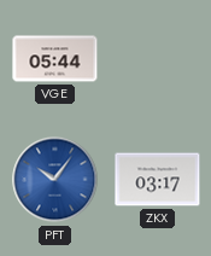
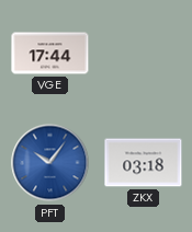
VGE: 05:44 -> 17:44 (50, 54)
ZKX: 03:17 -> 03:18 (144, 163)
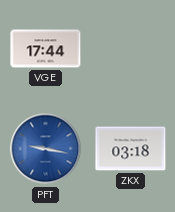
PFT: 10:06 -> 9:17 (46, 149)
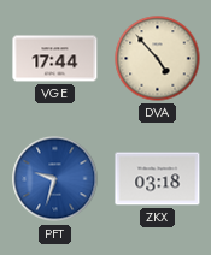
DVA: none -> 4:53 (158, 59)
PFT: 9:17 -> 9:33 (55, 179)
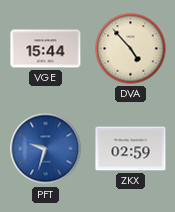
VGE: 17:44 -> 15:44 (46, 49)
ZKX: 03:18 -> 02:59 (131, 149)
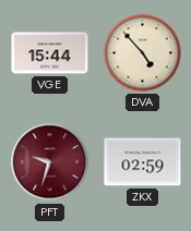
PFT dial: blue -> burgundy (50, 162)
